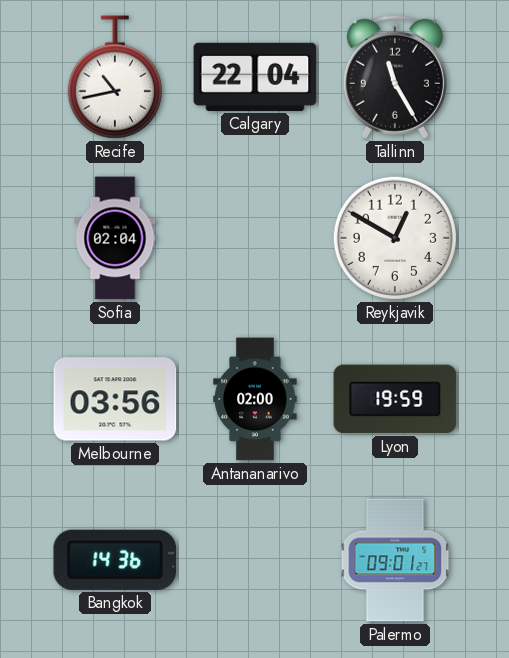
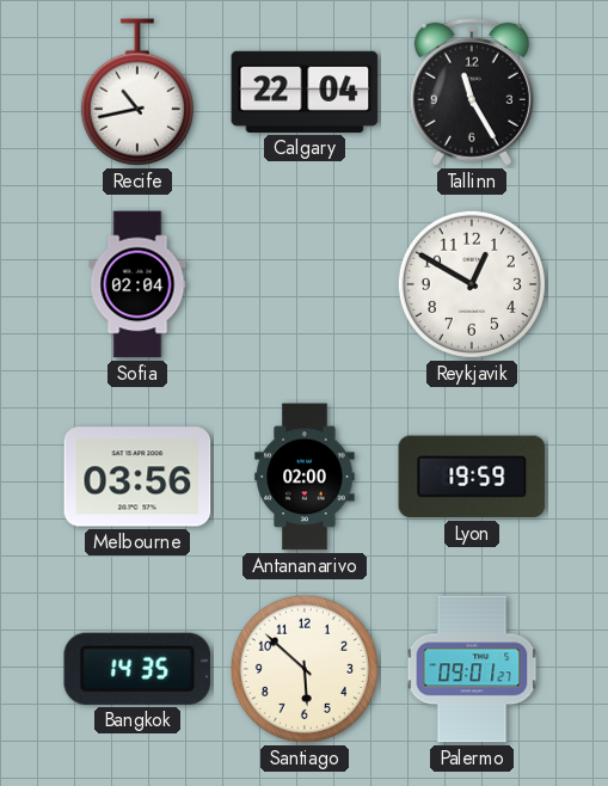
Bangkok: 14:36 -> 14:35 (137, 669)
Santiago: none -> 5:52 (305, 669)
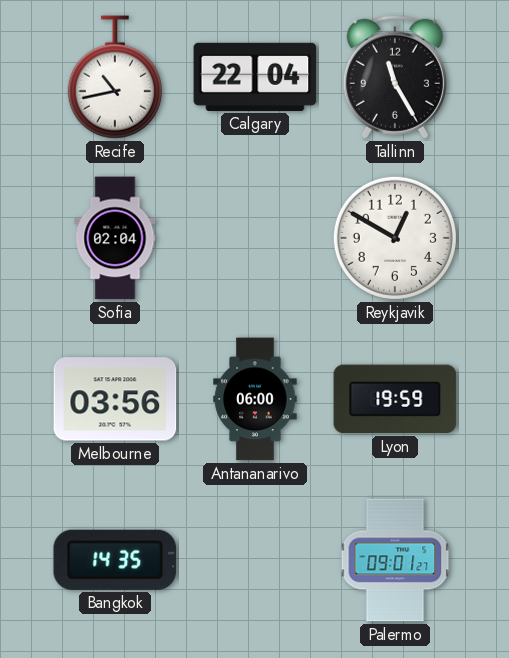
Antananarivo: 02:00 -> 06:00 (255, 399)
Santiago: 5:52 -> none (305, 669)
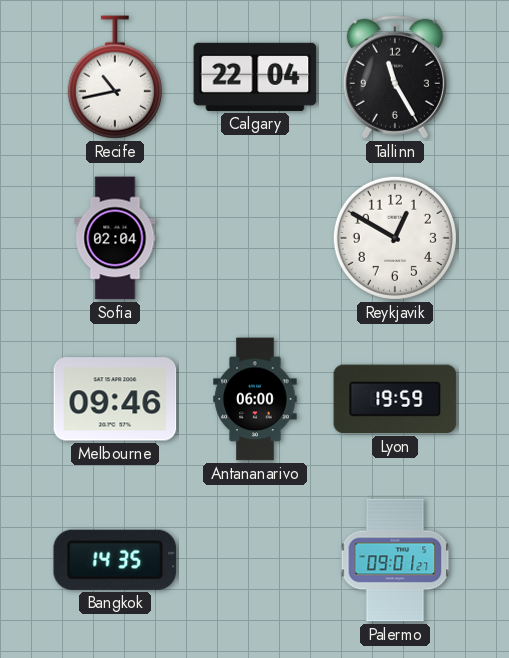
Melbourne: 03:56 -> 09:46 (115, 399)
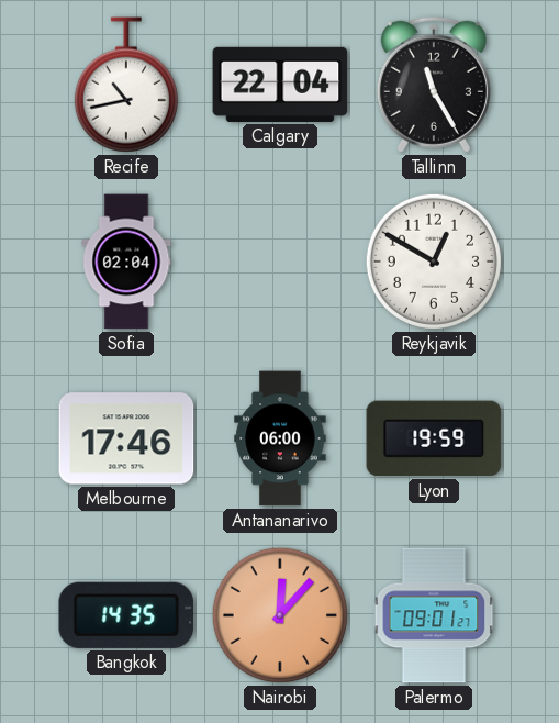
Melbourne: 09:46 -> 17:46 (126, 438)
Nairobi: none -> 12:07 (280, 615)
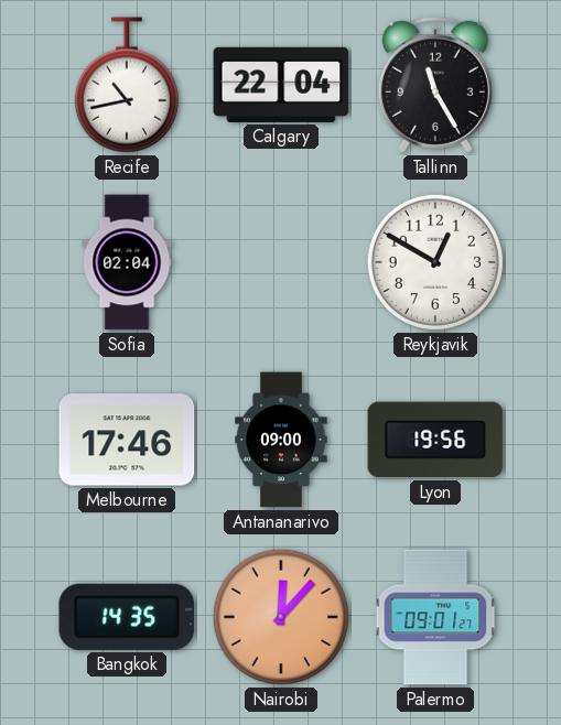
Antananarivo: 06:00 -> 09:00 (281, 440)
Lyon: 19:59 -> 19:56 (435, 440)
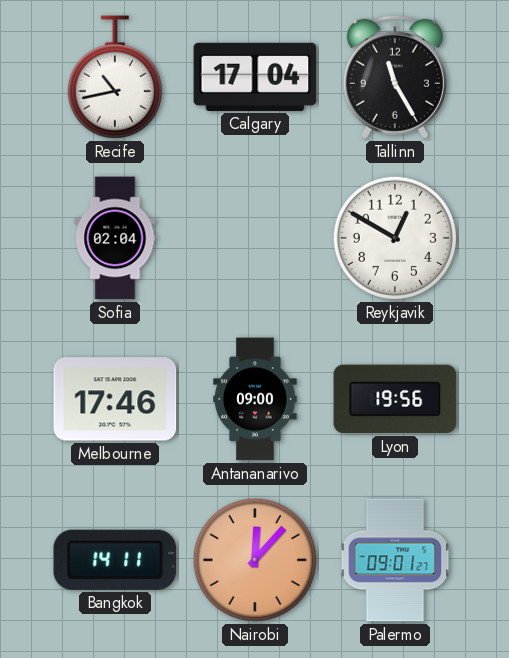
Calgary: 22:04 -> 17:04 (255, 77)
Bangkok: 14:35 -> 14:11 (115, 560)
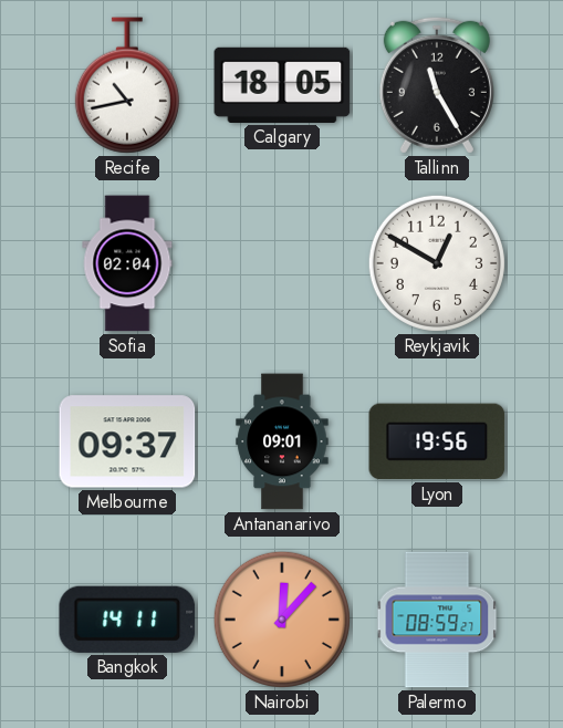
Calgary: 17:04 -> 18:05 (282, 85)
Melbourne: 17:46 -> 09:37 (127, 441)
Antananarivo: 09:00 -> 09:01 (282, 441)
Palermo: 09:01 -> 08:59 (437, 620)
